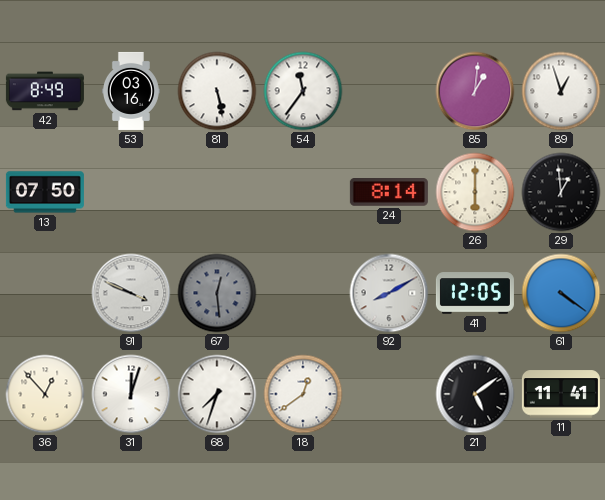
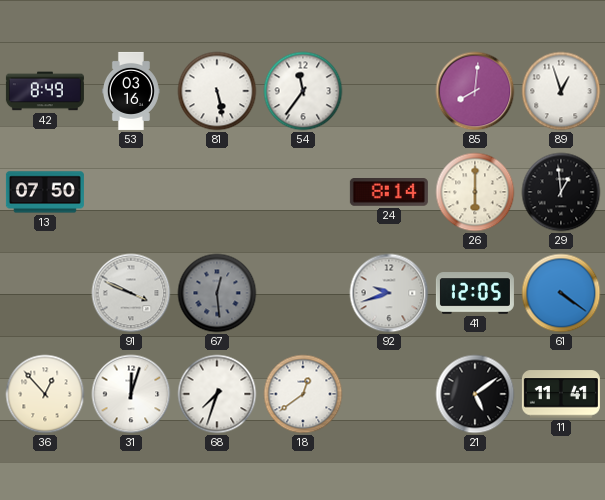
85: 1:01 -> 8:01 (475, 91)
92: 8:10 -> 9:42 (389, 293)
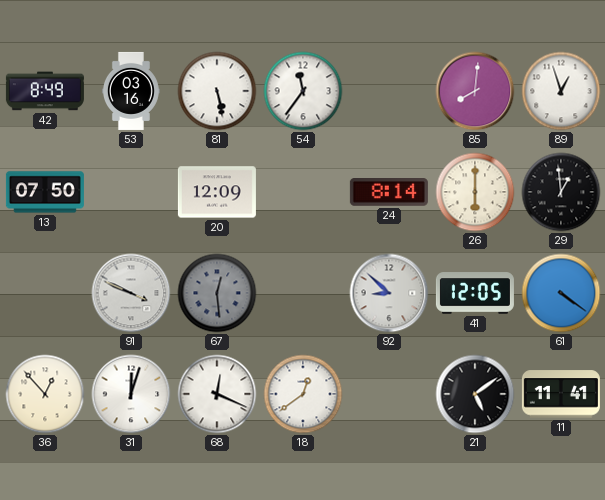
20: none -> 12:09 (217, 192)
92: 9:42 -> 8:52 (389, 293)
68: 7:33 -> 12:19 (217, 394)
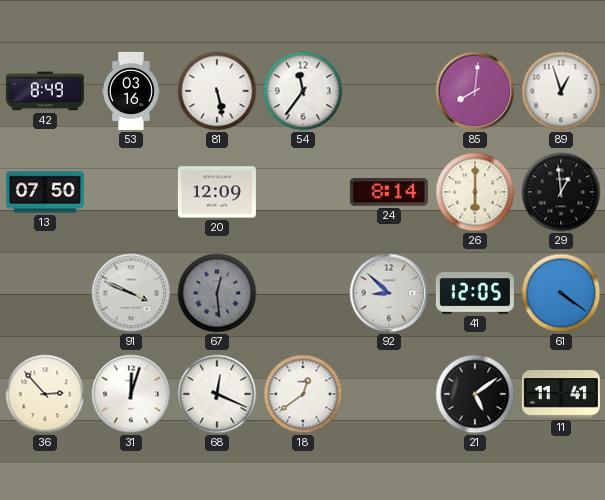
36: 12:53 -> 2:53 (45, 394)
